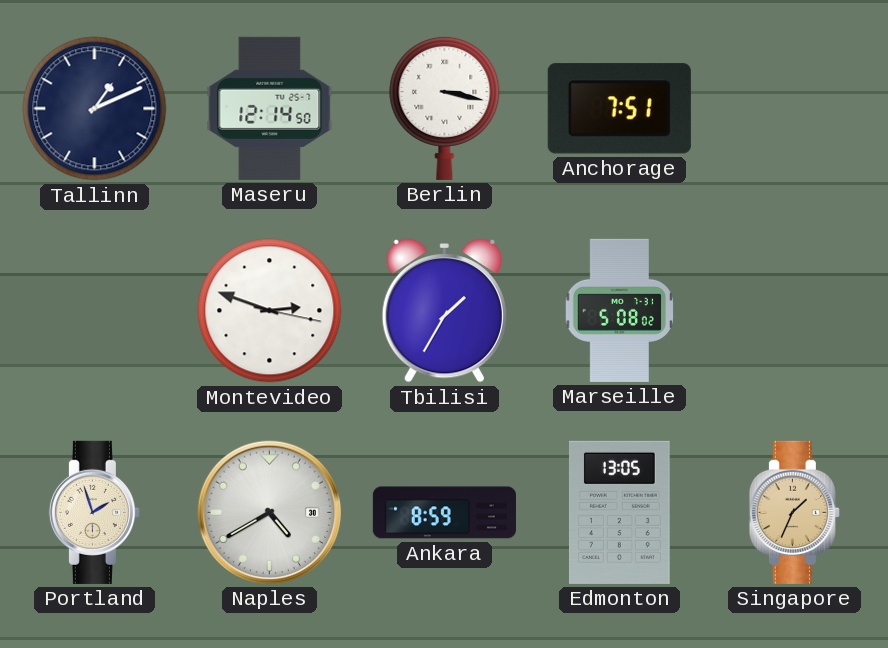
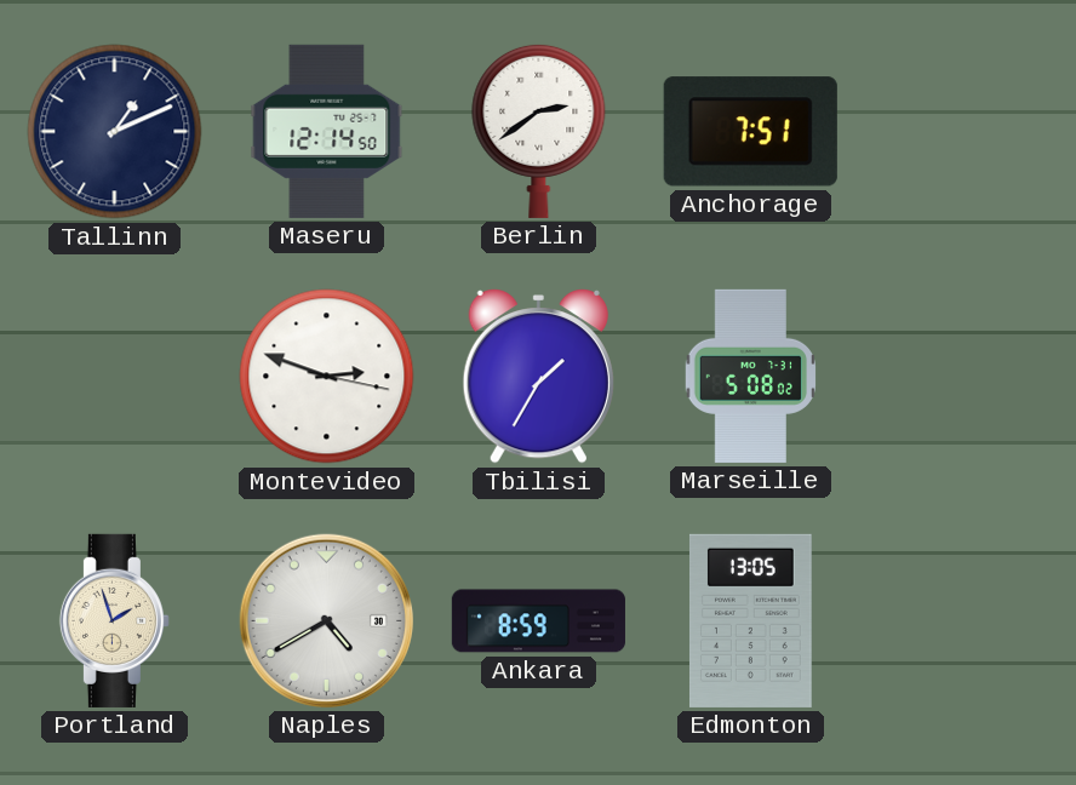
Berlin: 3:17 -> 2:39 (539, 131)
Singapore: 1:34 -> none (794, 512)
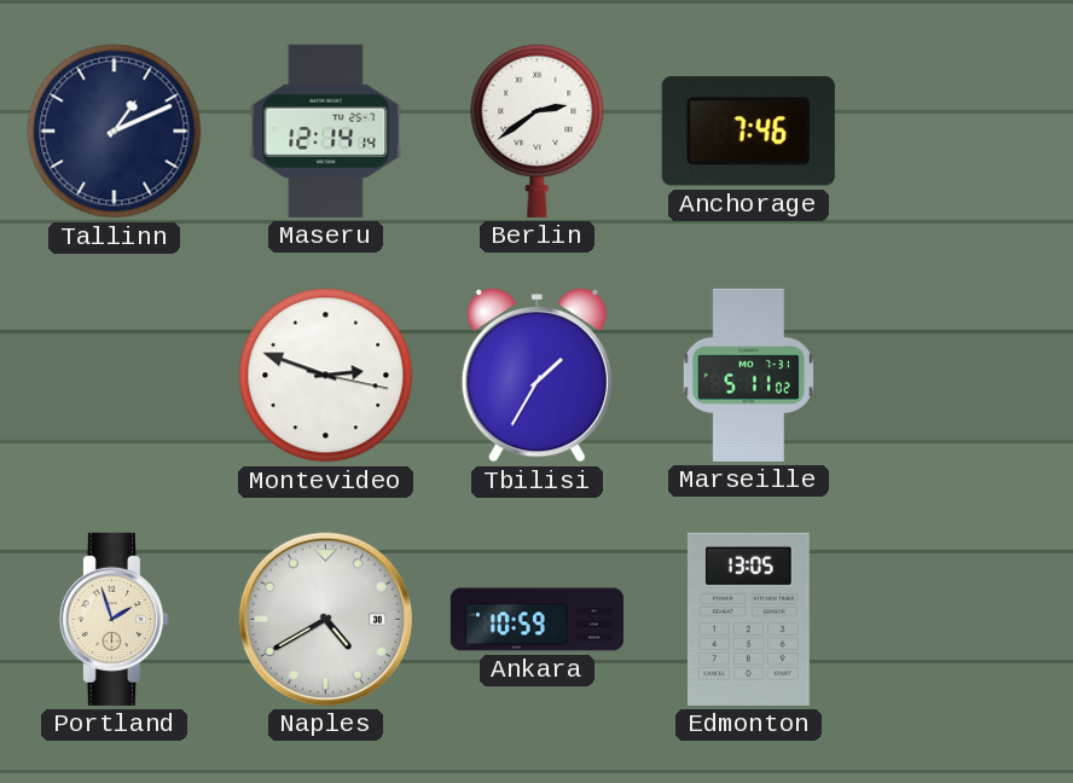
Maseru: 12:14:50 -> 12:14:14 (326, 130)
Anchorage: 7:51 -> 7:46 (748, 132)
Marseille: 5:08 -> 5:11 (748, 375)
Ankara: 8:59 -> 10:59 (536, 620)
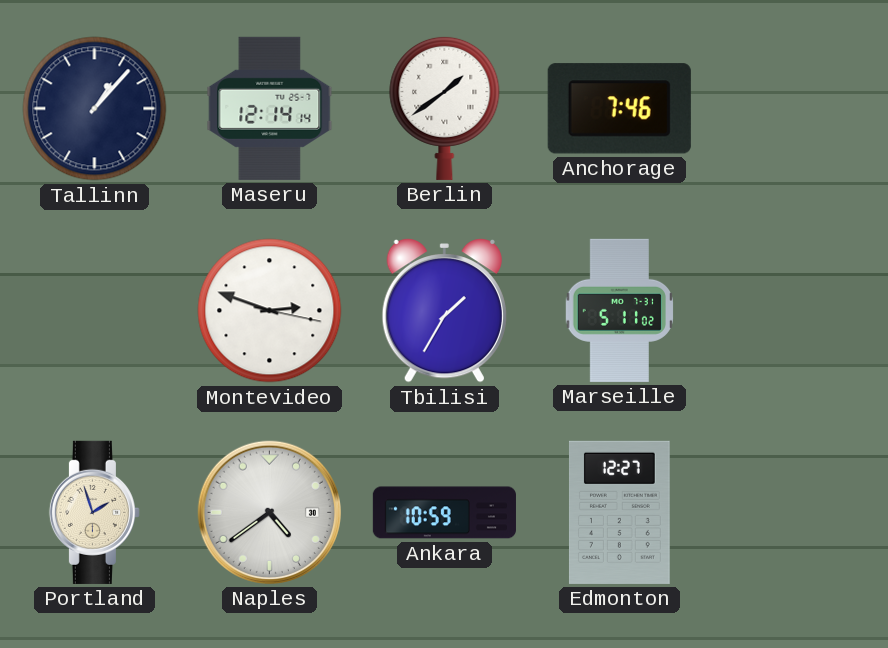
Tallinn: 1:11 -> 1:07 (95, 109)
Berlin: 2:39 -> 1:39 (445, 108)
Naples: 4:40 -> 4:39 (269, 512)
Edmonton: 13:05 -> 12:27 (619, 512)
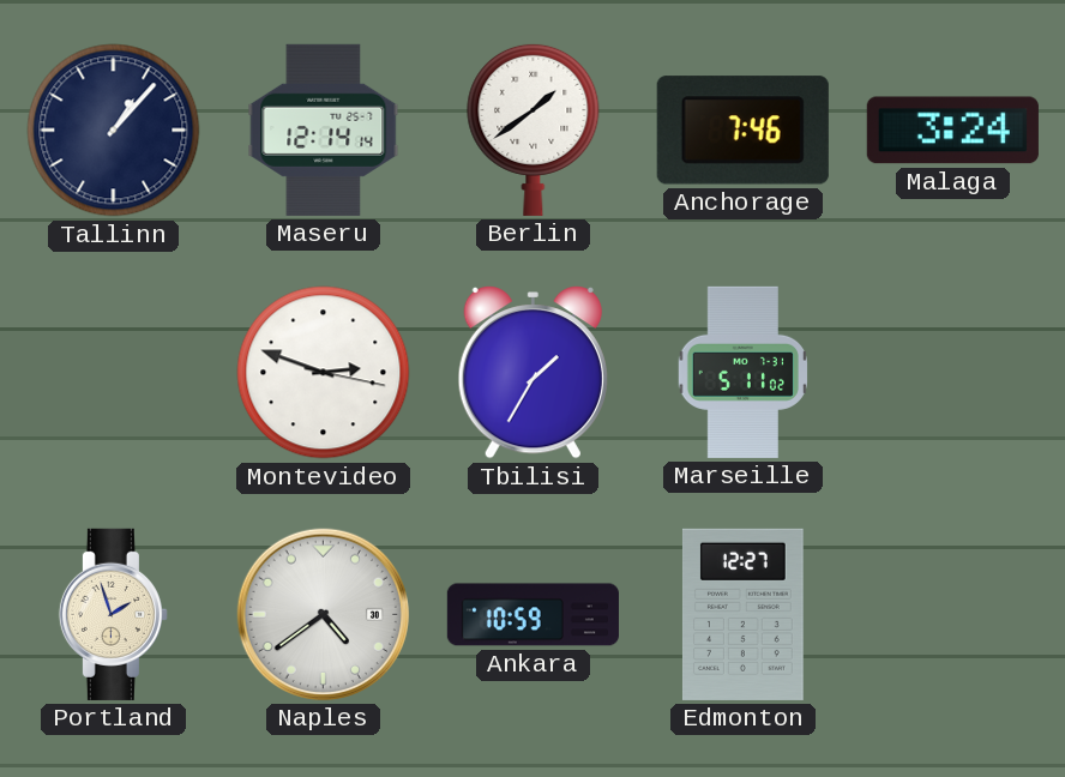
Malaga: none -> 3:24 (952, 131)
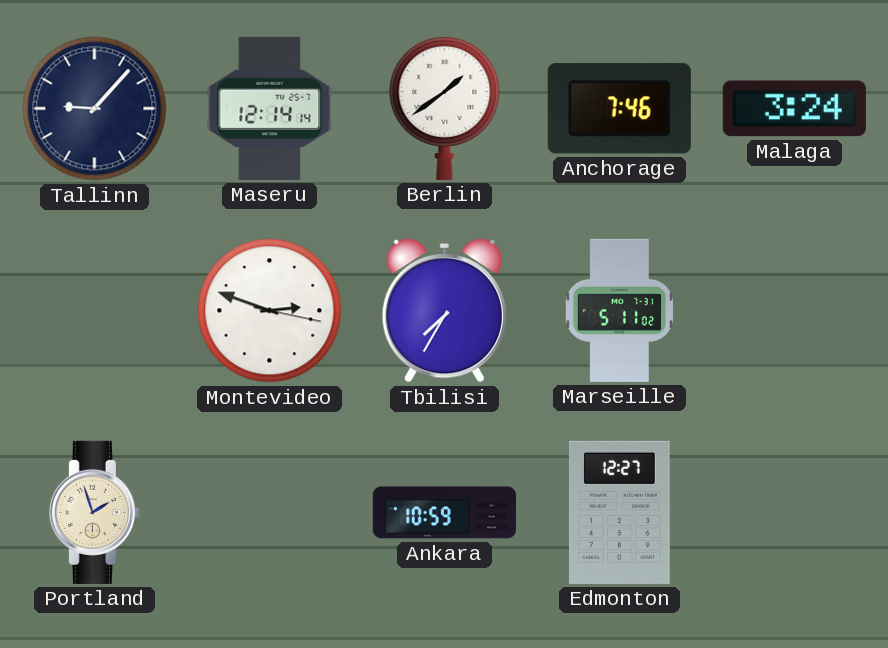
Tallinn: 1:07 -> 9:07 (95, 109)
Tbilisi: 1:35 -> 7:35 (444, 311)
Naples: 4:39 -> none (323, 614)
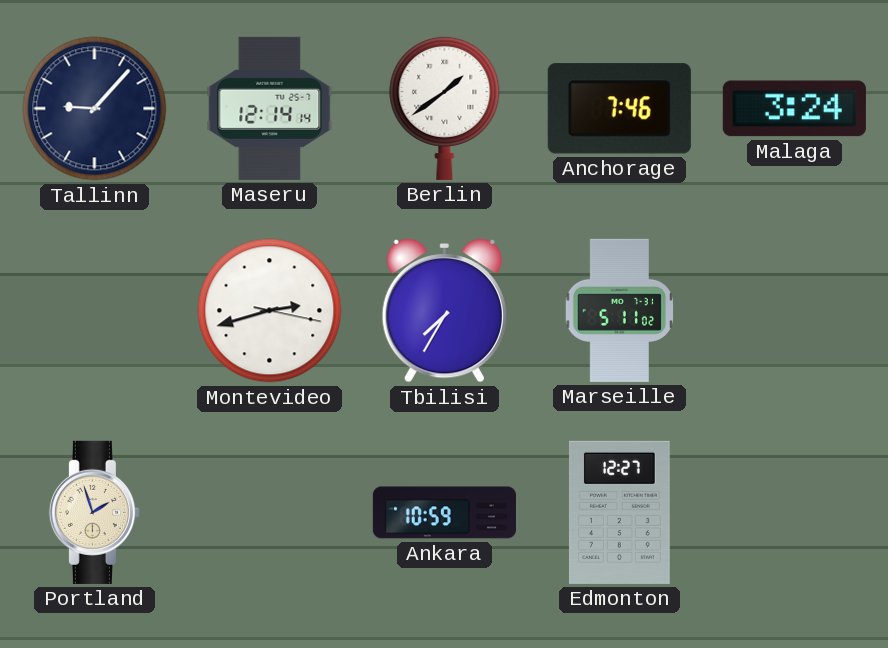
Montevideo: 2:48 -> 2:42 (270, 311)
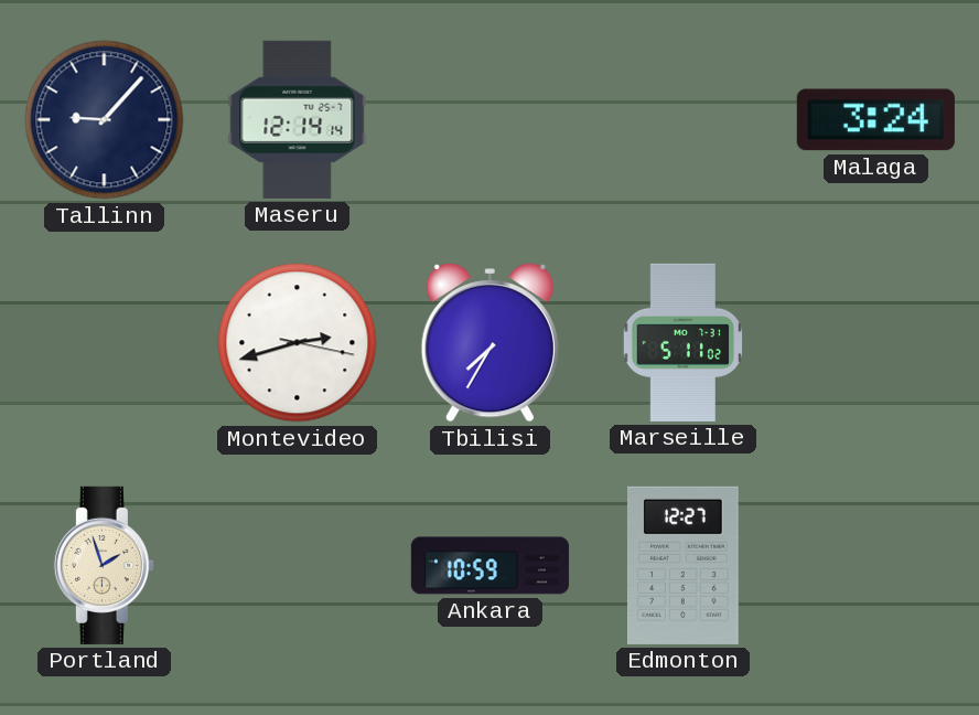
Berlin: 1:39 -> none (445, 108)
Anchorage: 7:46 -> none (619, 109)
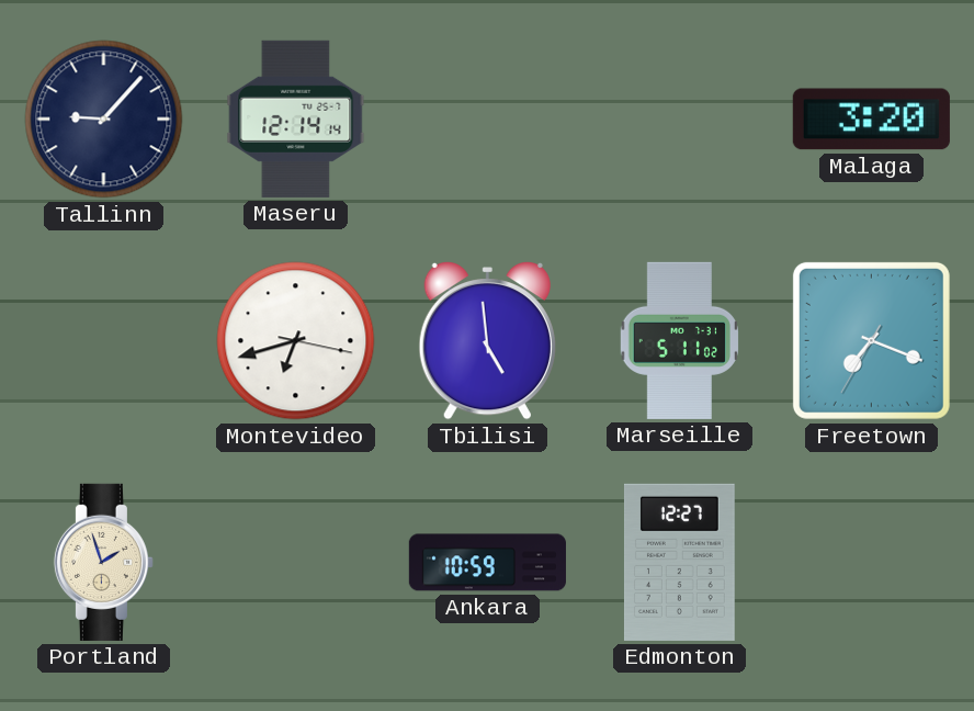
Malaga: 3:24 -> 3:20 (871, 120)
Montevideo: 2:42 -> 6:42 (296, 341)
Tbilisi: 7:35 -> 4:59 (487, 341)
Freetown: none -> 7:18 (871, 340)
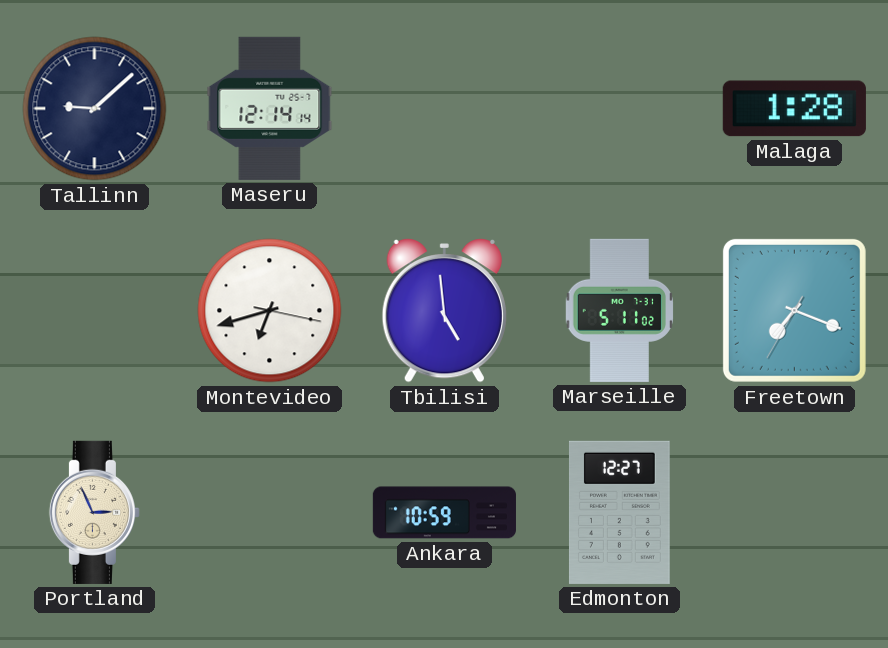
Tallinn: 9:07 -> 9:08 (95, 109)
Malaga: 3:20 -> 1:28 (794, 109)
Portland: 1:57 -> 2:56 (94, 512)
